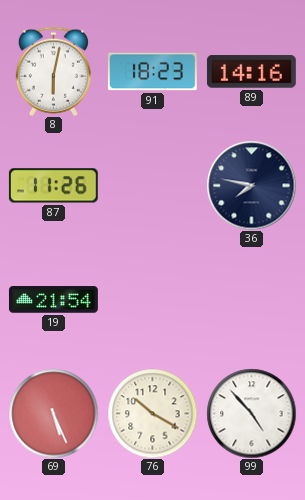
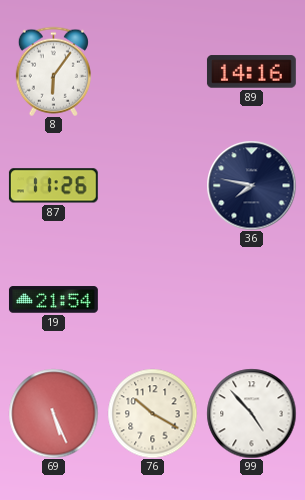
8: 6:02 -> 6:06 (53, 71)
91: 18:23 -> none (152, 72)
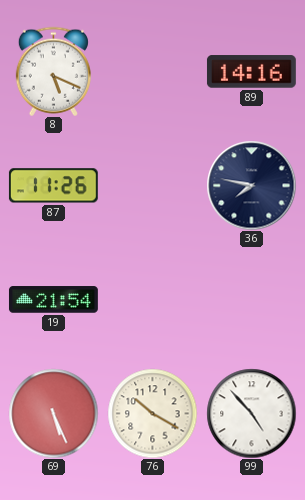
8: 6:06 -> 5:19 (53, 71)
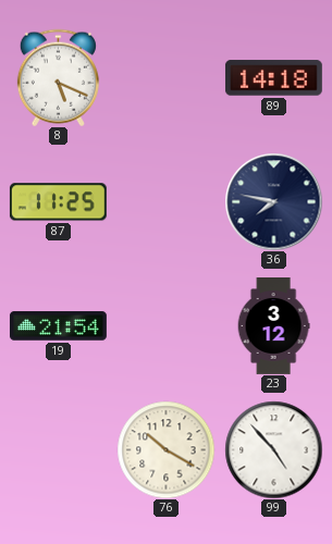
89: 14:16 -> 14:18 (273, 78)
87: 11:26 -> 11:25 (58, 202)
23: none -> 3:12 (273, 326)
69: 5:26 -> none (53, 413)
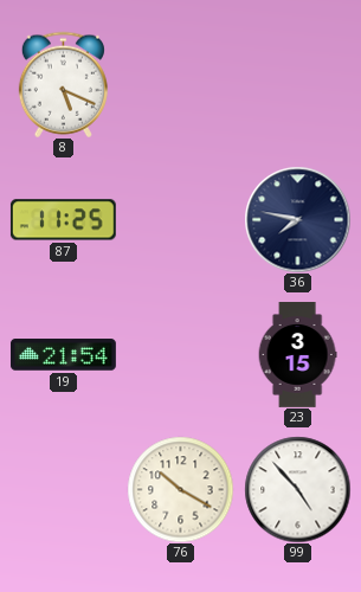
89: 14:18 -> none (273, 78)
23: 3:12 -> 3:15 (297, 355)
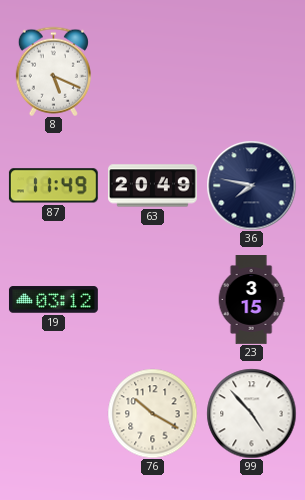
87: 11:25 -> 11:49 (53, 186)
63: none -> 20:49 (153, 186)
19: 21:54 -> 03:12 (53, 300)
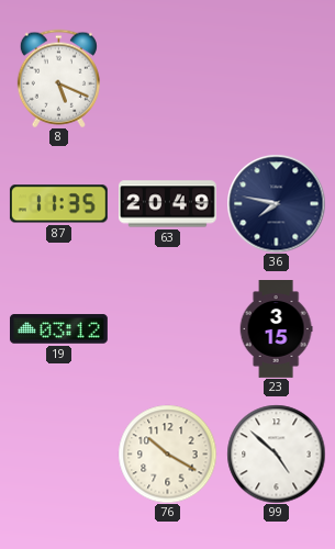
87: 11:49 -> 11:35 (58, 204)
99: 4:53 -> 4:52 (276, 453)
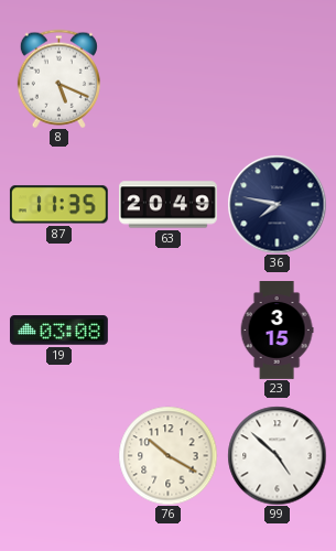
19: 03:12 -> 03:08 (58, 331)
